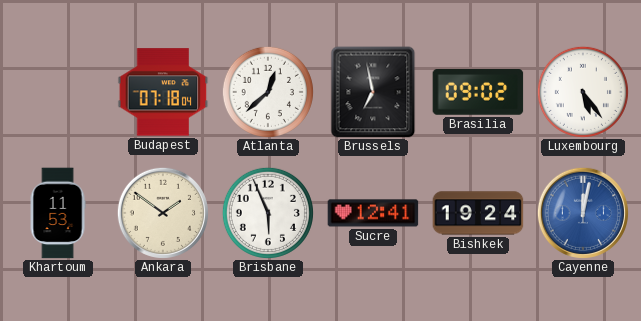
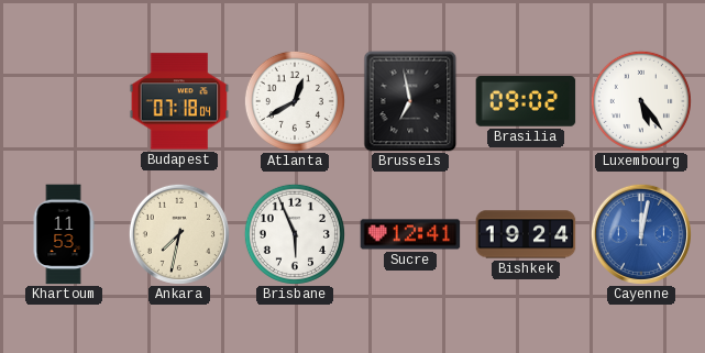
Atlanta: 12:38 -> 12:40 (295, 101)
Ankara: 1:51 -> 7:32 (179, 234)
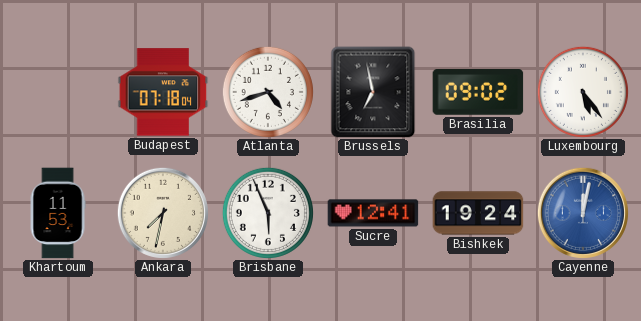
Atlanta: 12:40 -> 4:42 (268, 92)
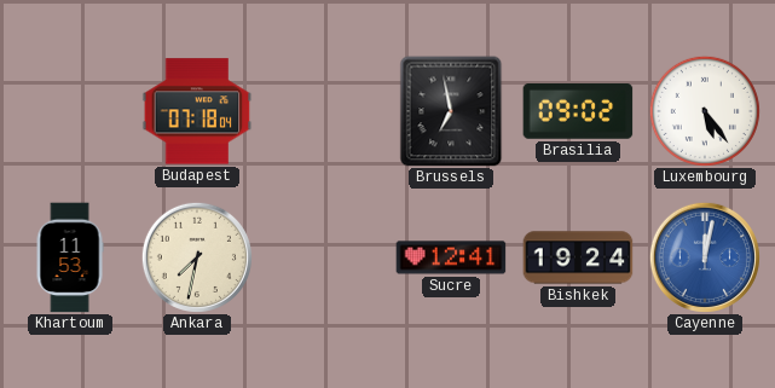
Atlanta: 4:42 -> none (268, 92)
Brisbane: 5:56 -> none (268, 213)
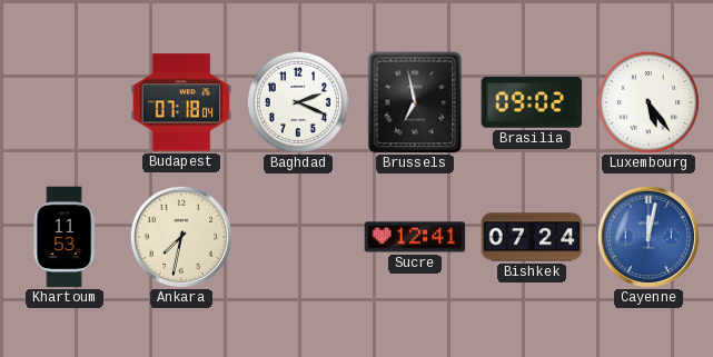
Baghdad: none -> 2:19 (298, 102)
Bishkek: 19:24 -> 07:24 (532, 237)
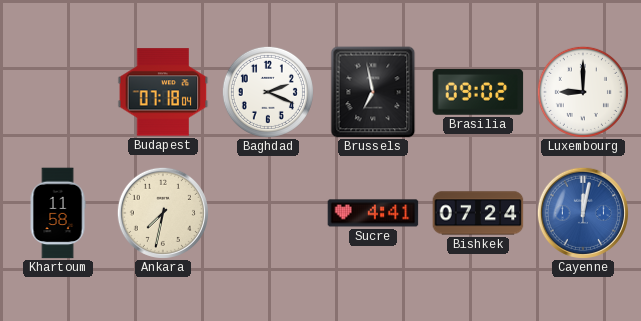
Luxembourg: 5:24 -> 9:00 (583, 92)
Khartoum: 11:53 -> 11:58 (58, 213)
Sucre: 12:41 -> 4:41 (373, 213)
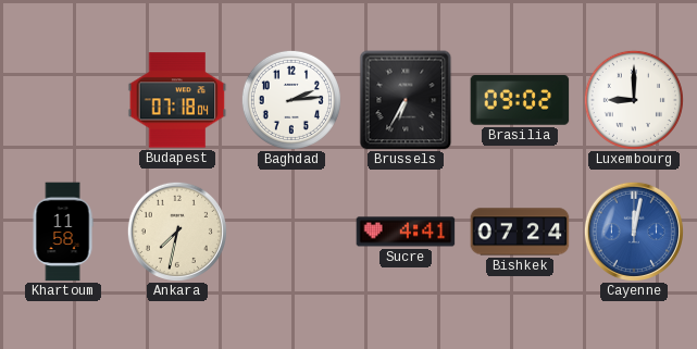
Baghdad: 2:19 -> 2:14 (291, 100)
Brussels: 6:58 -> 6:35 (406, 100)
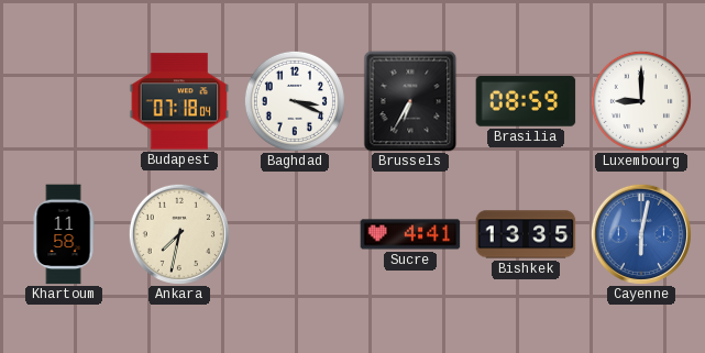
Baghdad: 2:14 -> 3:19 (295, 101)
Brasilia: 09:02 -> 08:59 (526, 102)
Bishkek: 07:24 -> 13:35 (526, 234)
Cayenne: 12:02 -> 6:02 (641, 234)
